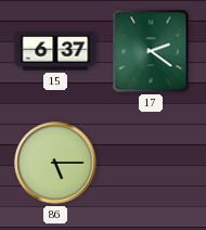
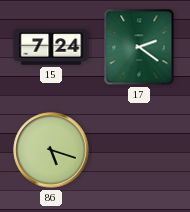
15: 6:37 -> 7:24 (51, 47)
86: 5:15 -> 5:18 (51, 150)
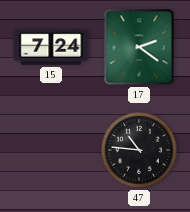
86: 5:18 -> none (51, 150)
47: none -> 10:46 (140, 151)
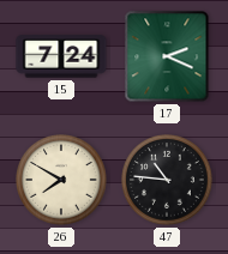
17: 2:21 -> 2:19 (167, 56)
26: none -> 7:50 (62, 181)
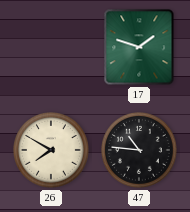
15: 7:24 -> none (61, 56)
17: 2:19 -> 1:48 (139, 47)
